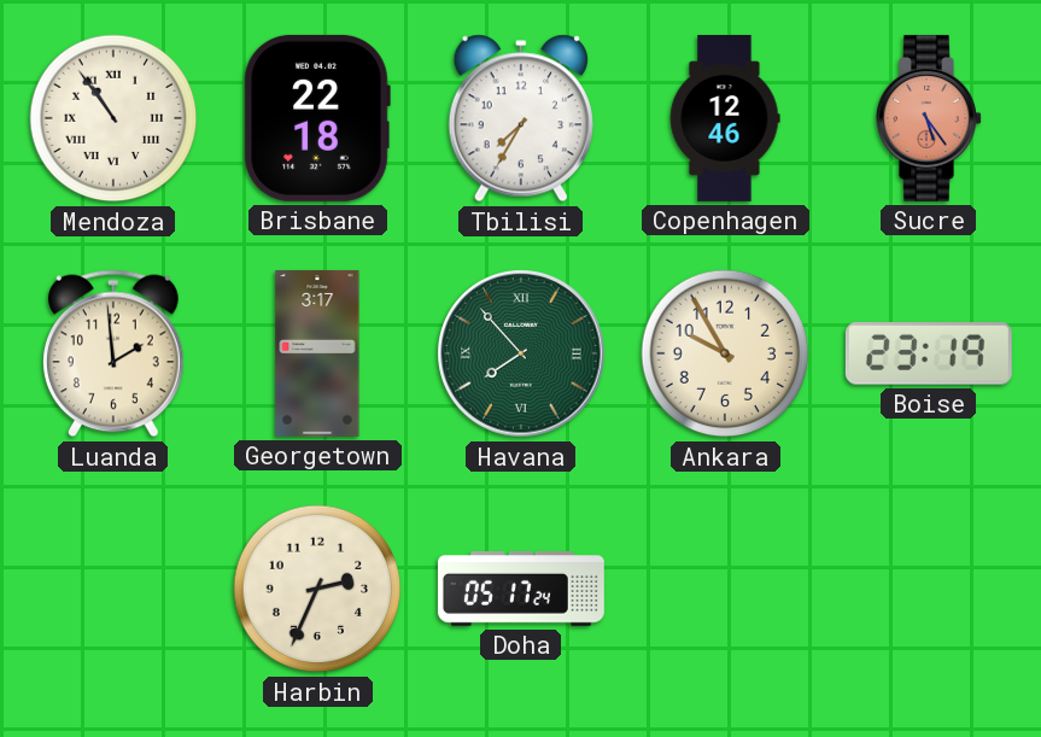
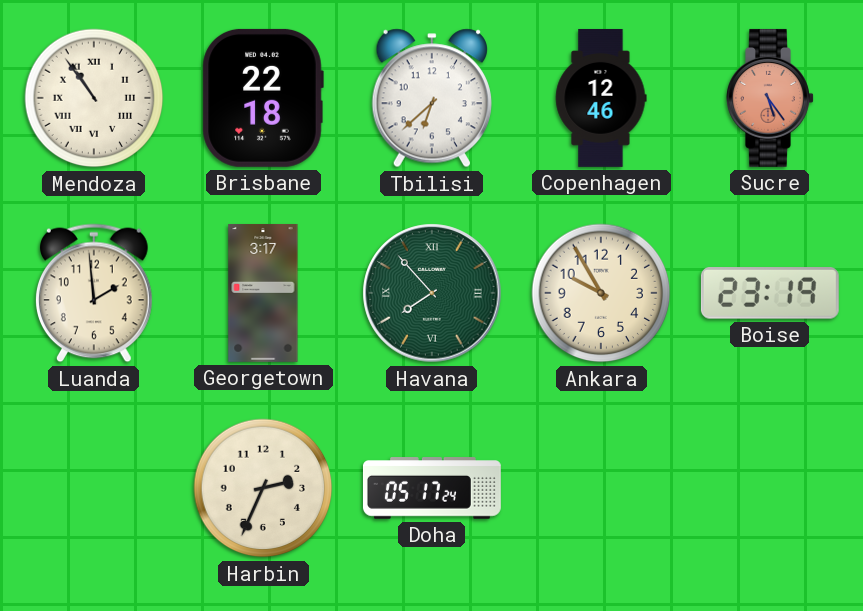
Tbilisi: 7:35 -> 6:38 (431, 98)
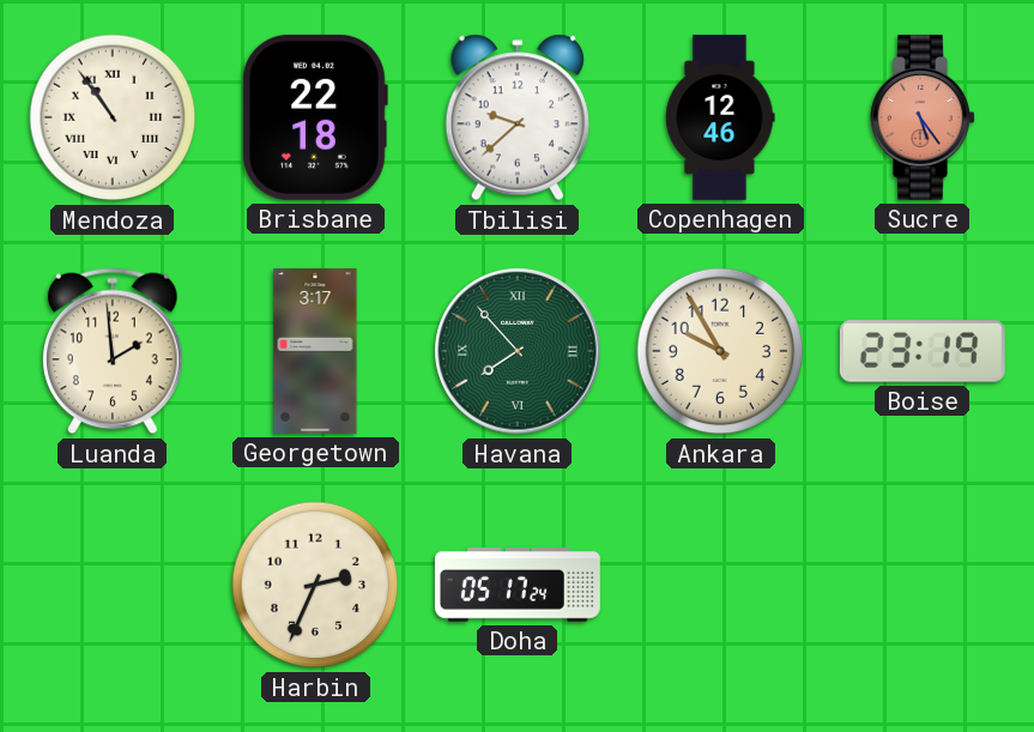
Tbilisi: 6:38 -> 9:38 (516, 117)
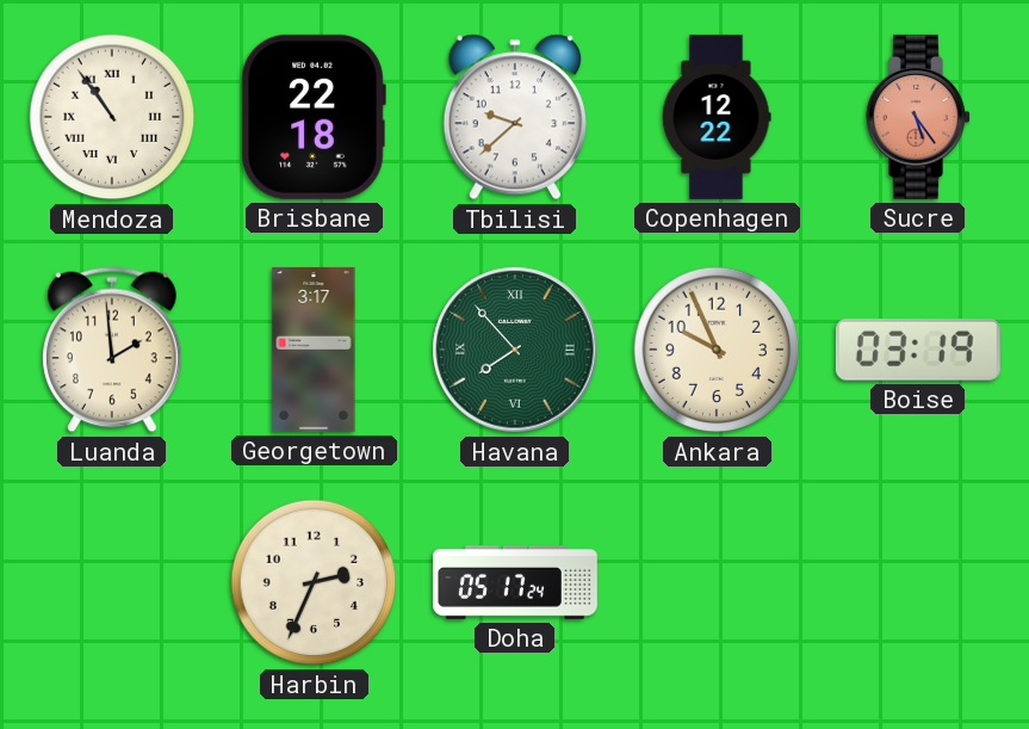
Copenhagen: 12:46 -> 12:22 (717, 117)
Ankara: 9:55 -> 9:56 (717, 350)
Boise: 23:19 -> 03:19 (918, 350)
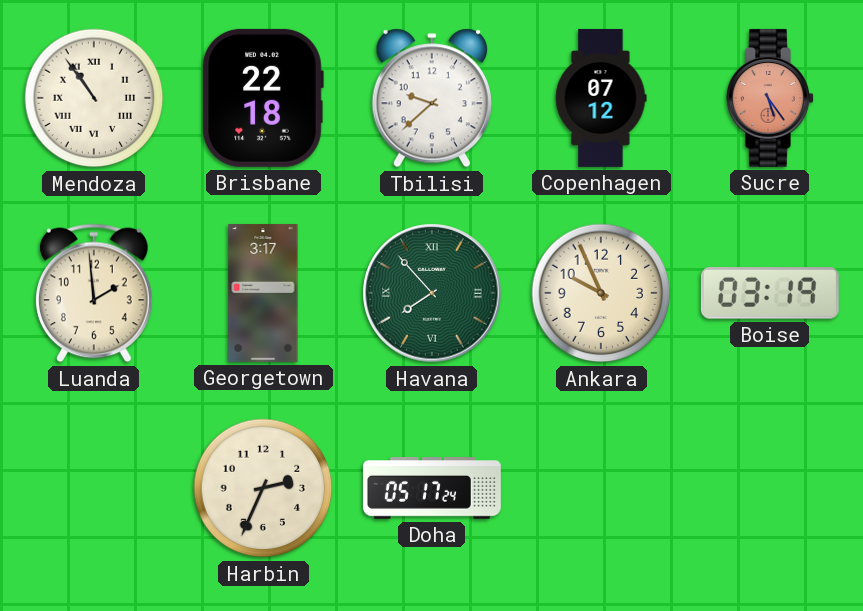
Copenhagen: 12:22 -> 07:12 (601, 98)
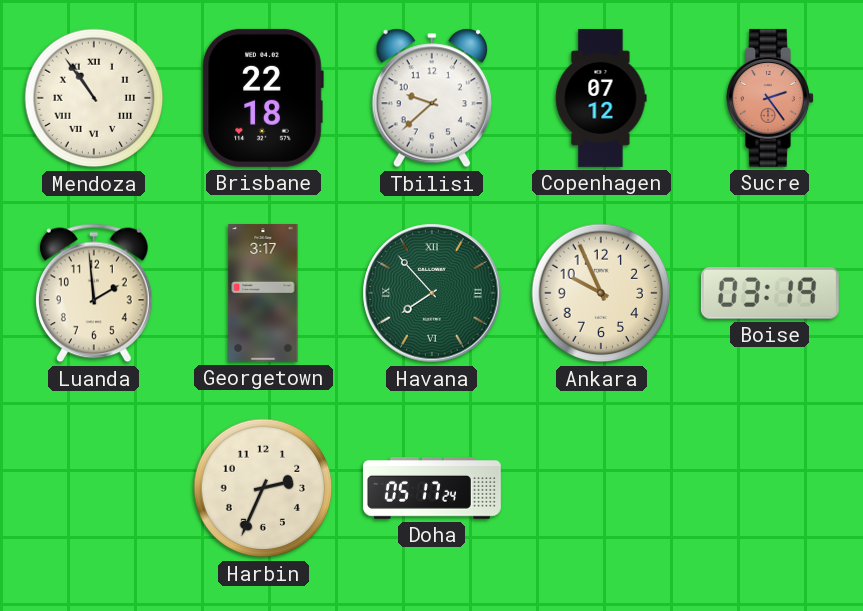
Sucre: 5:24 -> 2:24 (770, 98)
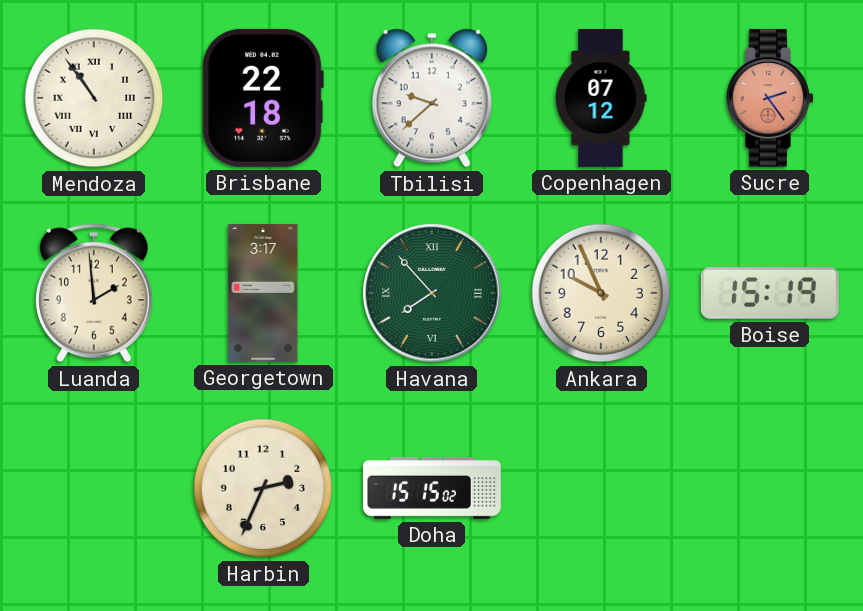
Boise: 03:19 -> 15:19 (770, 293)
Doha: 05:17 -> 15:15 (432, 488)
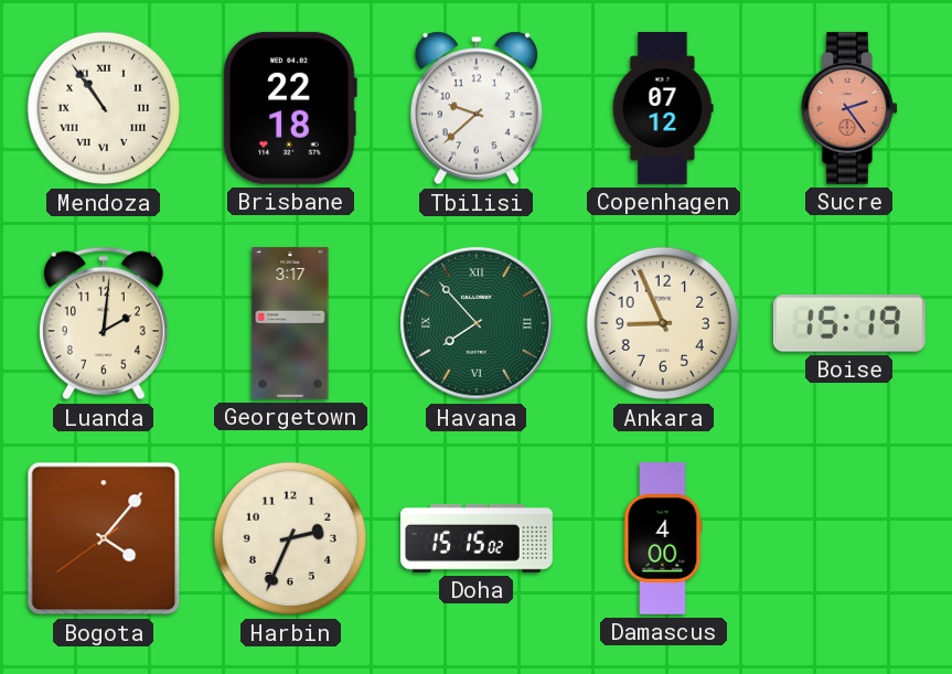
Luanda: 1:59 -> 2:01 (104, 323)
Ankara: 9:56 -> 8:56 (663, 323)
Bogota: none -> 4:06 (104, 538)
Damascus: none -> 4:00 (663, 538)
